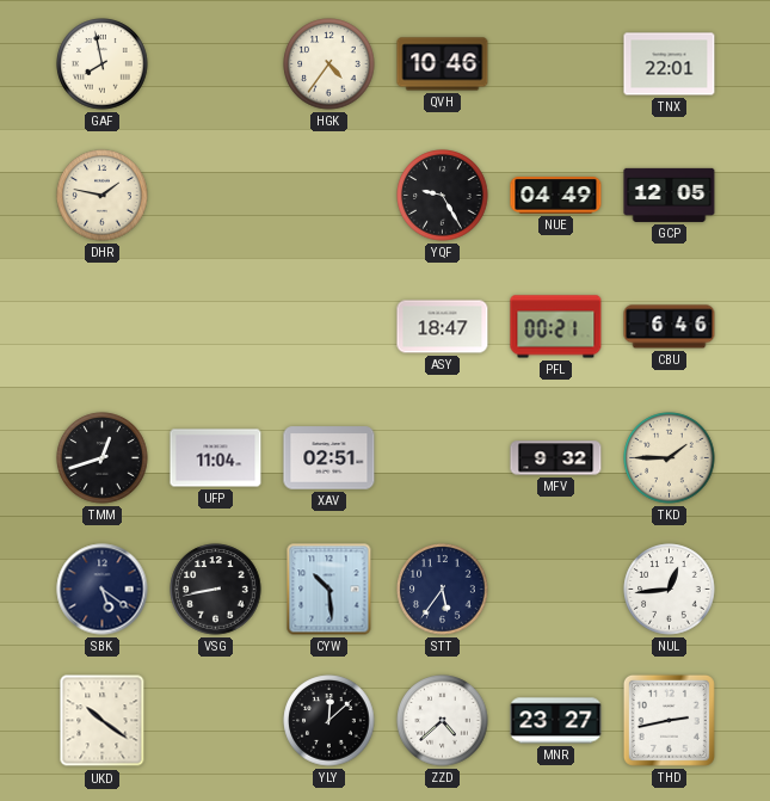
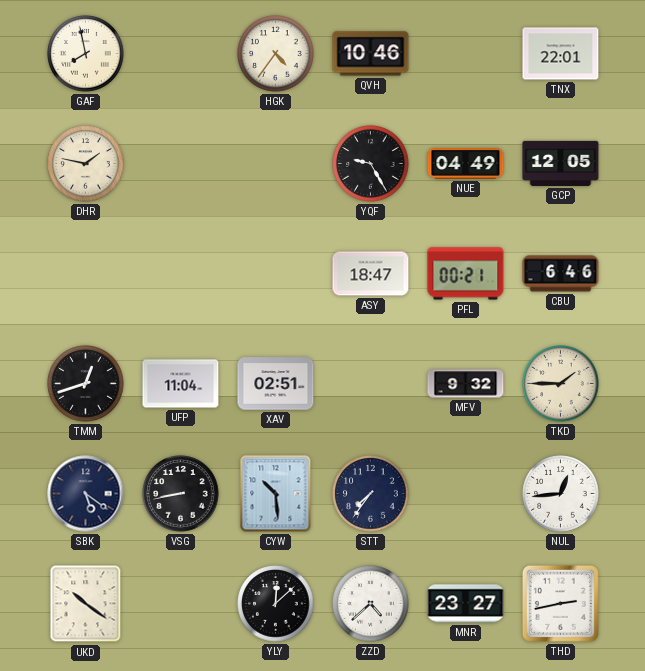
STT: 5:36 -> 7:36 (371, 494)
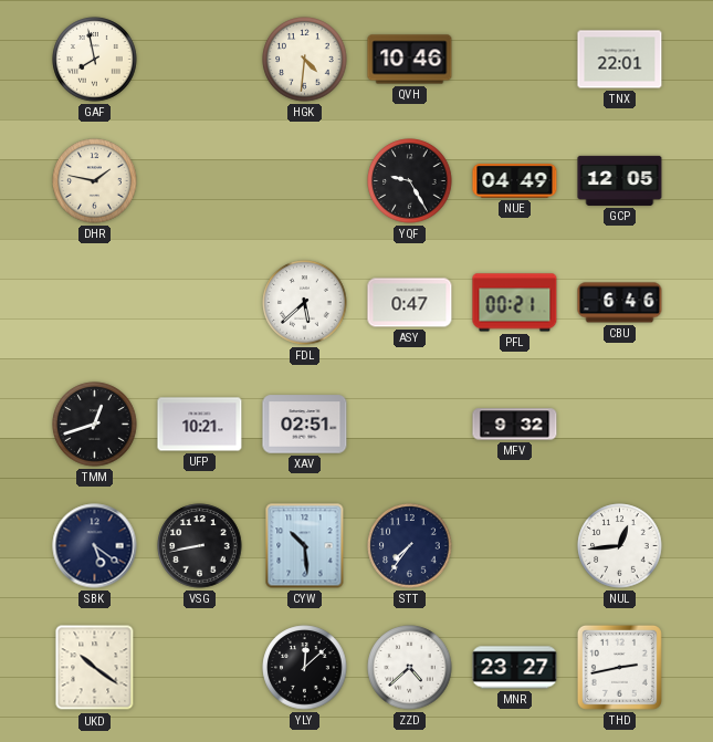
HGK: 4:36 -> 4:31 (305, 60)
FDL: none -> 5:38 (305, 303)
ASY: 18:47 -> 0:47 (410, 303)
UFP: 11:04 -> 10:21 (200, 425)
TKD: 1:45 -> none (561, 384)
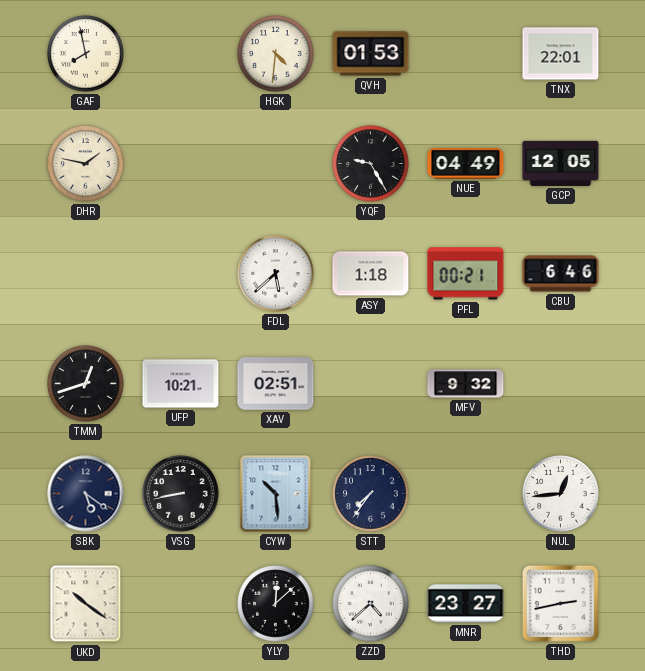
QVH: 10:46 -> 01:53 (371, 54)
ASY: 0:47 -> 1:18 (371, 274)
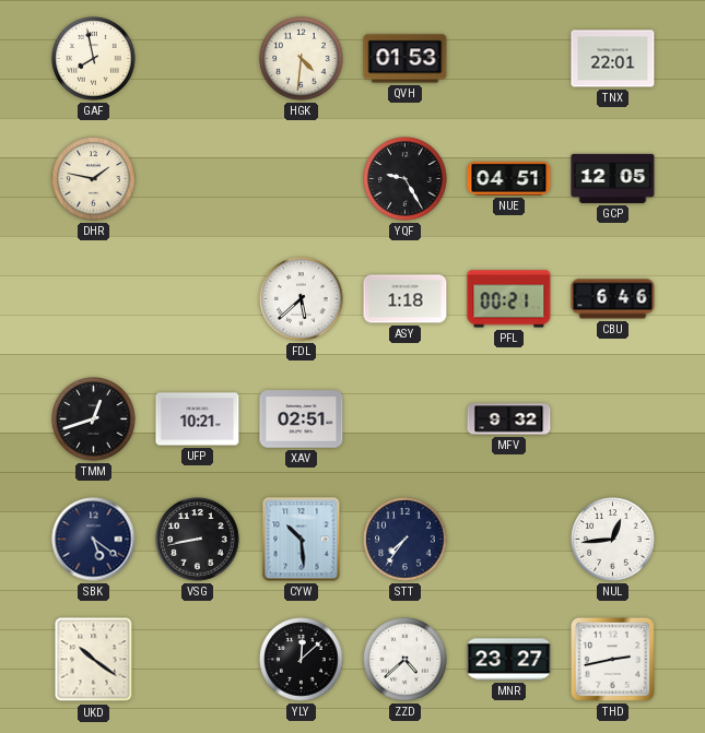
NUE: 04:49 -> 04:51 (509, 179)
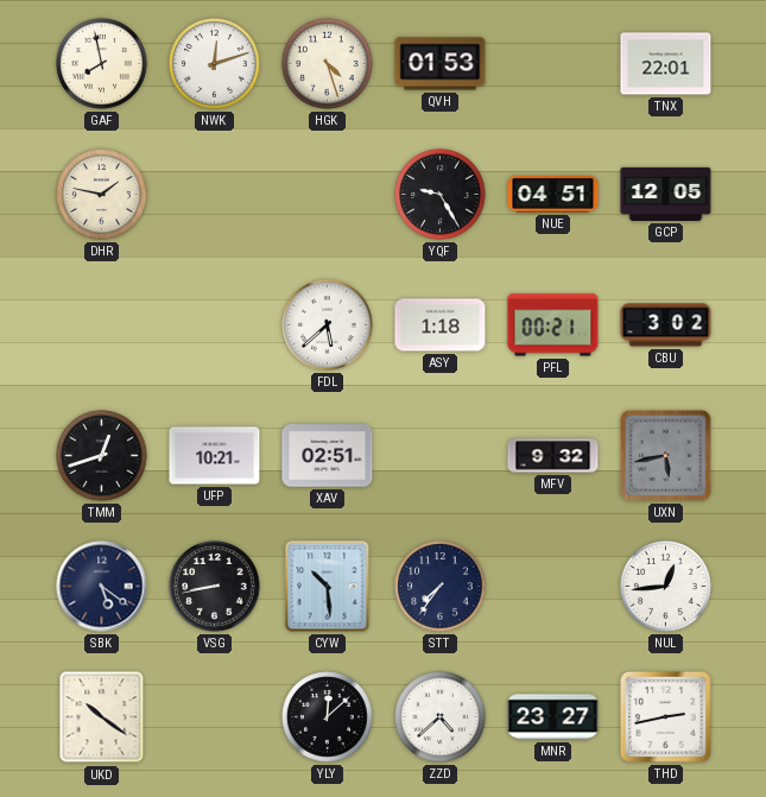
NWK: none -> 12:12 (215, 64)
HGK: 4:31 -> 4:27 (328, 64)
CBU: 6:46 -> 3:02 (666, 325)
UXN: none -> 5:43 (666, 456)
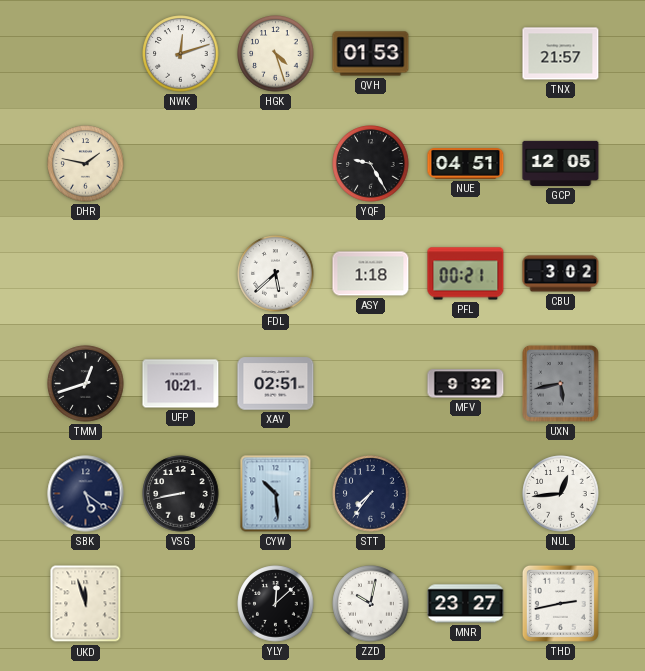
GAF: 7:58 -> none (102, 64)
TNX: 22:01 -> 21:57 (561, 54)
UKD: 10:21 -> 11:57 (86, 604)
ZZD: 4:38 -> 10:02 (371, 604)
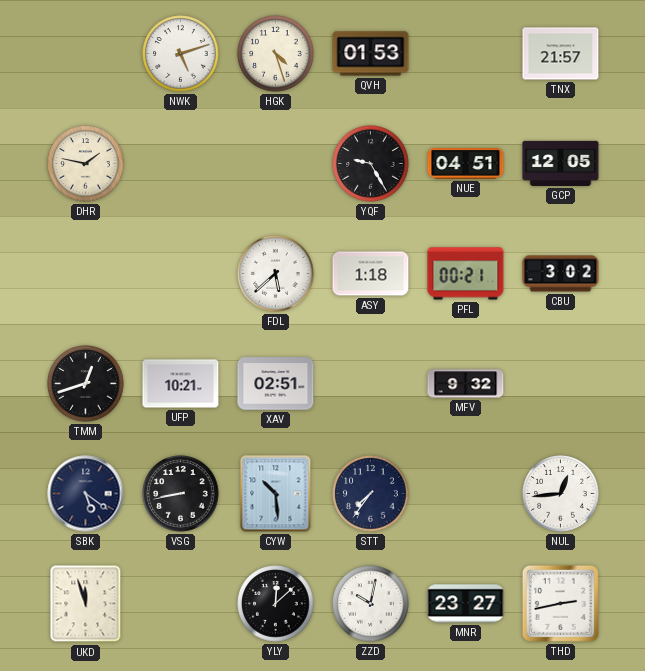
NWK: 12:12 -> 5:12 (181, 54)
UXN: 5:43 -> none (561, 384)
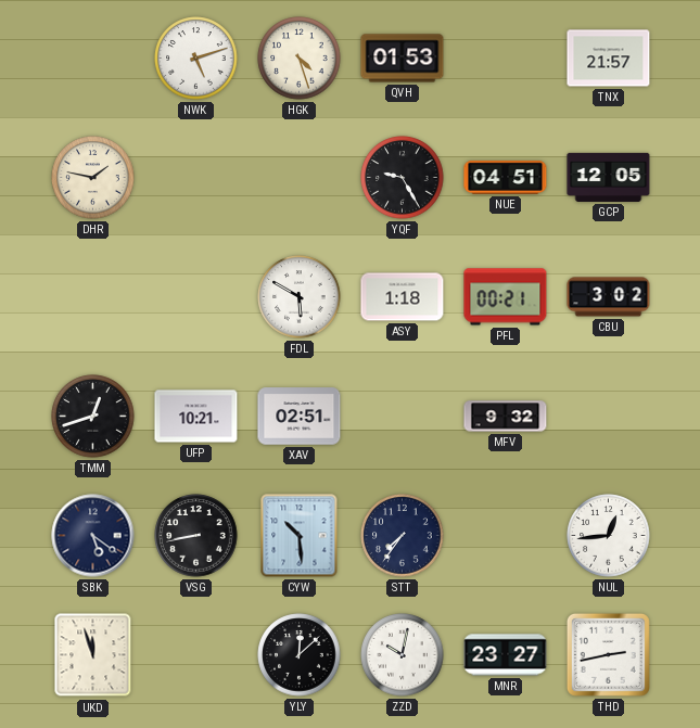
FDL: 5:38 -> 5:50 (300, 297)
